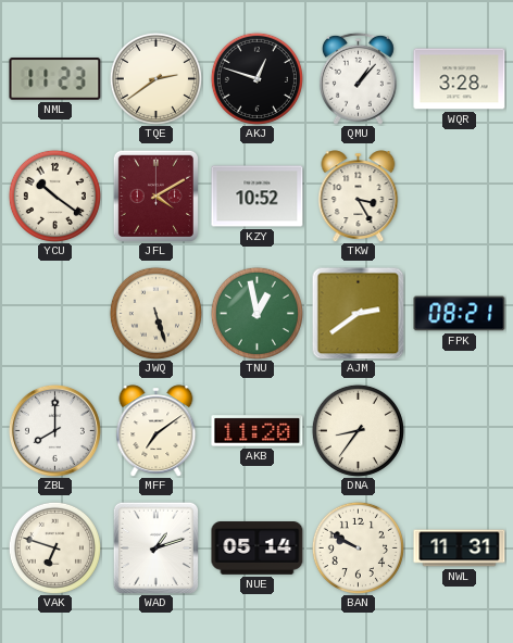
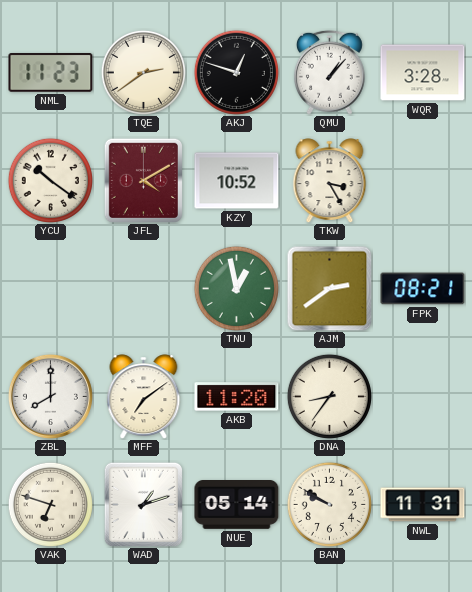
JWQ: 5:27 -> none (155, 313)
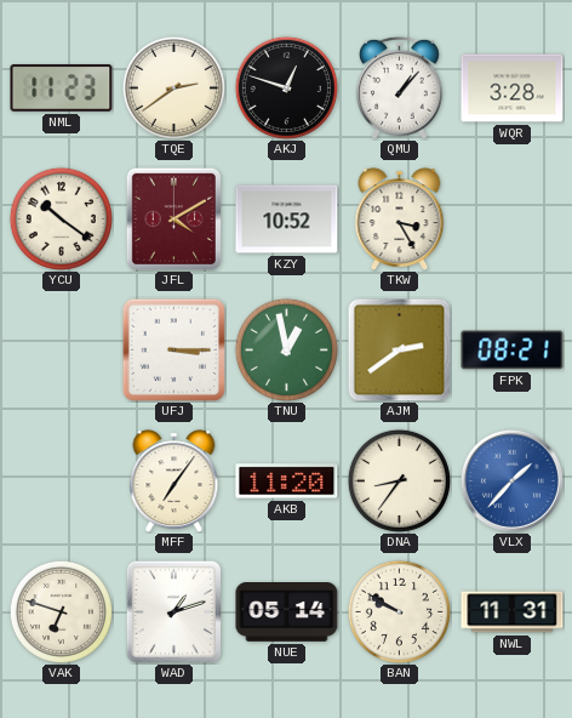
UFJ: none -> 3:15 (173, 349)
ZBL: 8:00 -> none (50, 396)
MFF: 7:09 -> 7:06 (175, 480)
VLX: none -> 1:37 (511, 480)
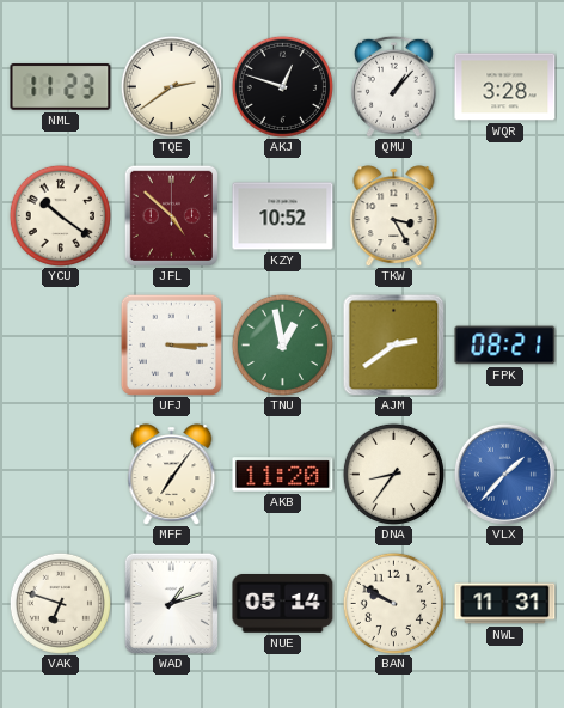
JFL: 4:10 -> 4:52 (171, 215)
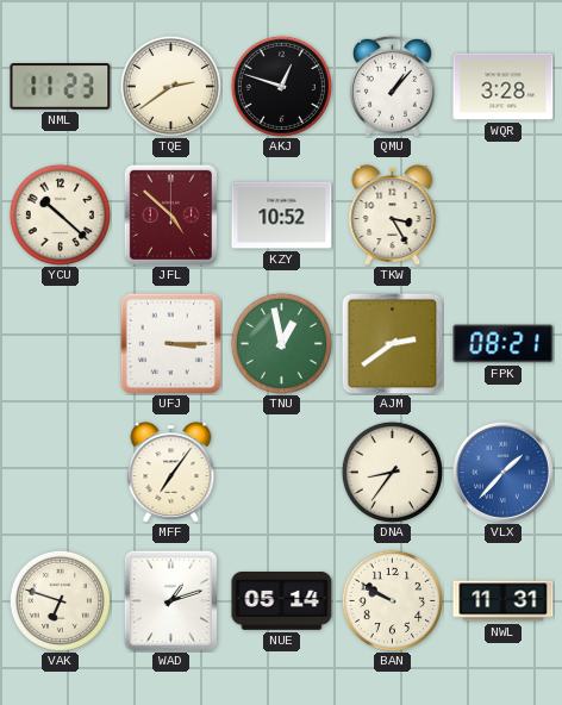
YCU: 10:21 -> 10:22 (60, 214)
AKB: 11:20 -> none (283, 475)
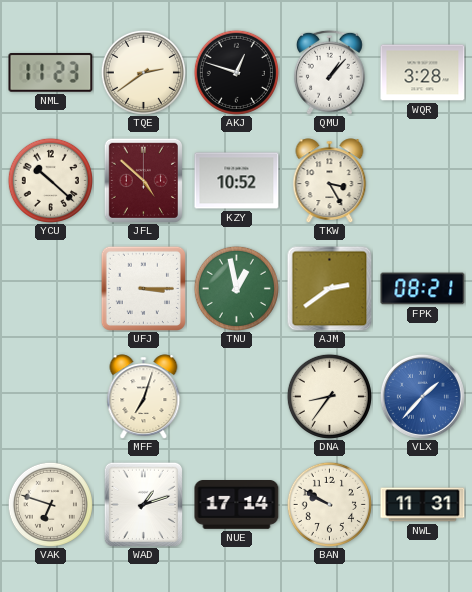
MFF: 7:06 -> 7:03 (144, 396)
NUE: 05:14 -> 17:14 (237, 505)
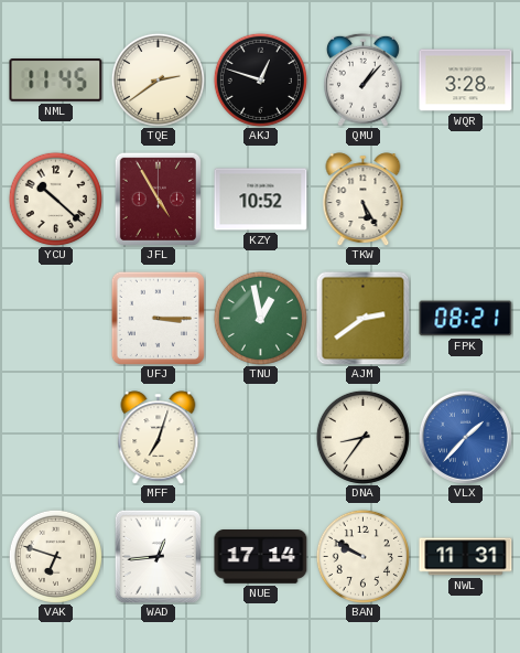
NML: 11:23 -> 11:45 (56, 81)
JFL: 4:52 -> 4:55 (158, 199)
TKW: 3:25 -> 5:25 (364, 199)
WAD: 1:12 -> 12:44 (158, 556)
